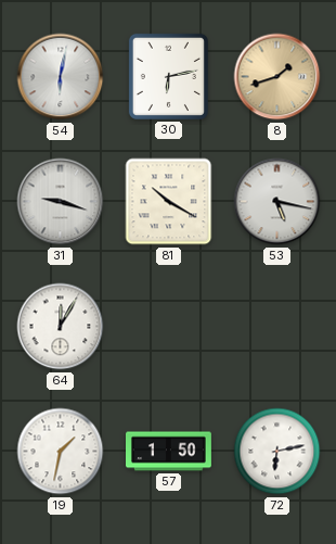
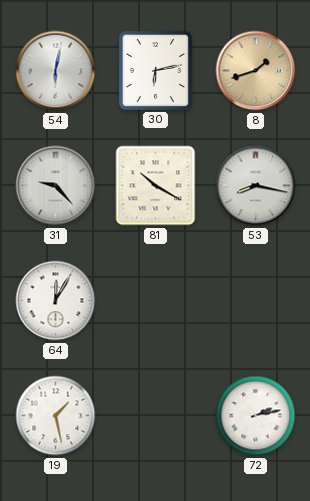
31: 9:18 -> 9:23 (56, 186)
53: 5:17 -> 8:17 (256, 186)
19: 1:32 -> 1:28 (56, 416)
57: 1:50 -> none (169, 452)
72: 6:13 -> 2:13 (256, 416)
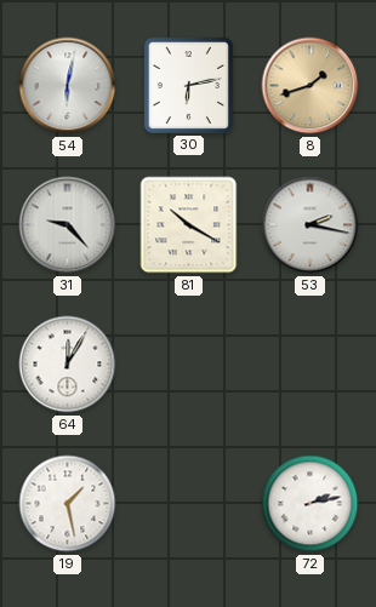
53: 8:17 -> 2:17 (311, 225)
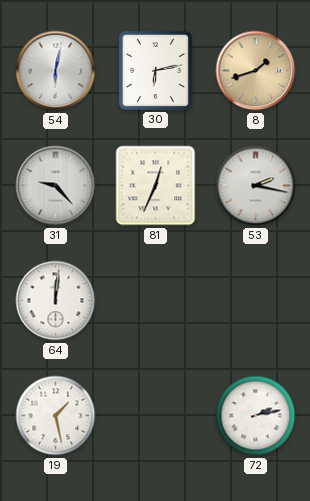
81: 10:20 -> 12:34 (156, 186)
64: 12:05 -> 12:01 (56, 301)
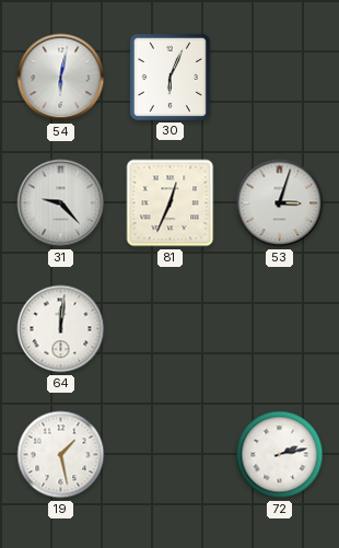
30: 6:13 -> 6:04 (169, 77)
8: 1:42 -> none (256, 71)
53: 2:17 -> 3:03 (280, 203)
